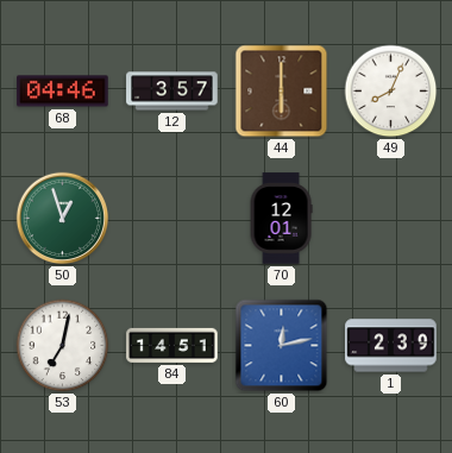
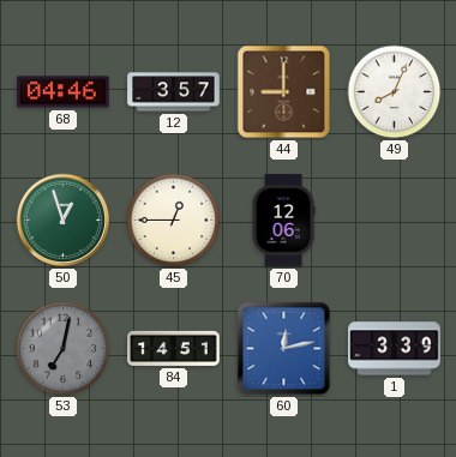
44: 6:00 -> 9:00 (284, 92)
45: none -> 12:45 (174, 221)
70: 12:01 -> 12:06 (283, 221)
53 dial: white -> grey (64, 349)
1: 2:39 -> 3:39 (395, 349)
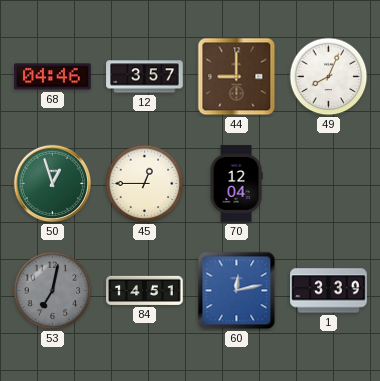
70: 12:06 -> 12:04 (236, 184)
